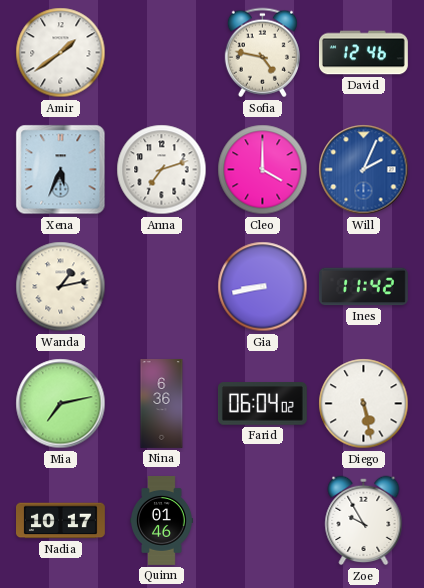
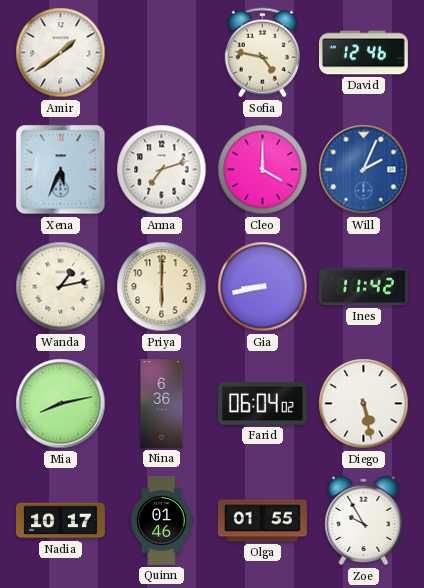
Priya: none -> 6:00 (162, 287)
Mia: 7:13 -> 8:13 (61, 404)
Olga: none -> 01:55 (262, 521)
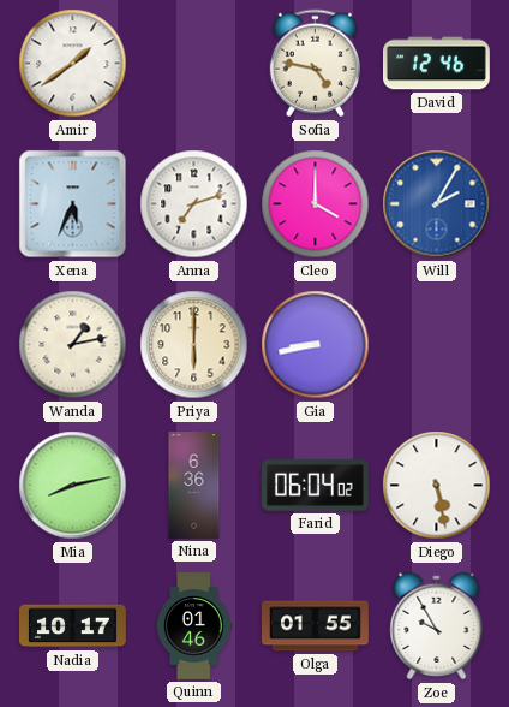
Will: 2:04 -> 2:05 (437, 204)
Ines: 11:42 -> none (363, 287)
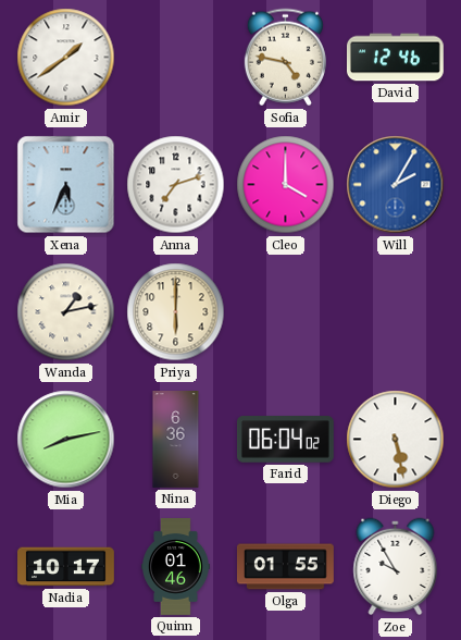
Gia: 8:43 -> none (316, 345)
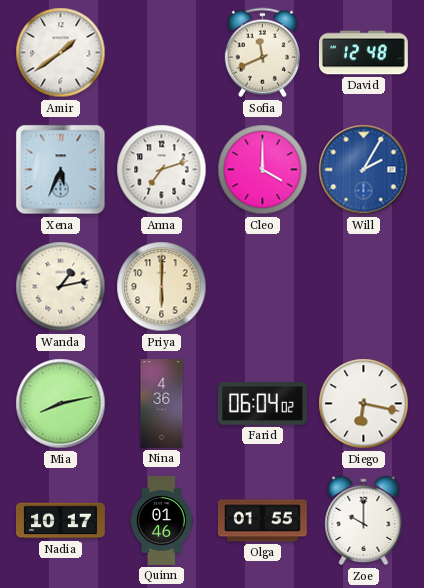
Sofia: 4:47 -> 11:41 (262, 53)
David: 12:46 -> 12:48 (364, 53)
Nina: 6:36 -> 4:36 (162, 404)
Diego: 5:28 -> 6:17 (364, 404)
Zoe: 9:55 -> 10:00 (364, 521)
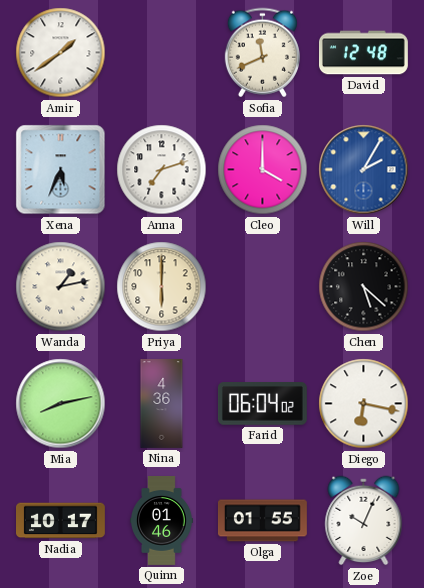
Chen: none -> 5:22 (364, 287)
Zoe: 10:00 -> 10:04 (364, 521)
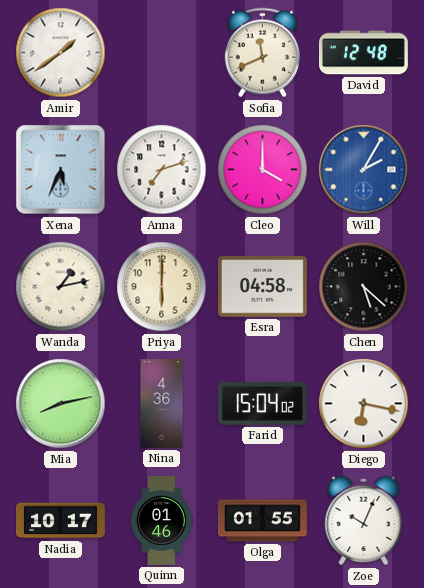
Esra: none -> 04:58 (262, 287)
Farid: 06:04 -> 15:04 (262, 404)
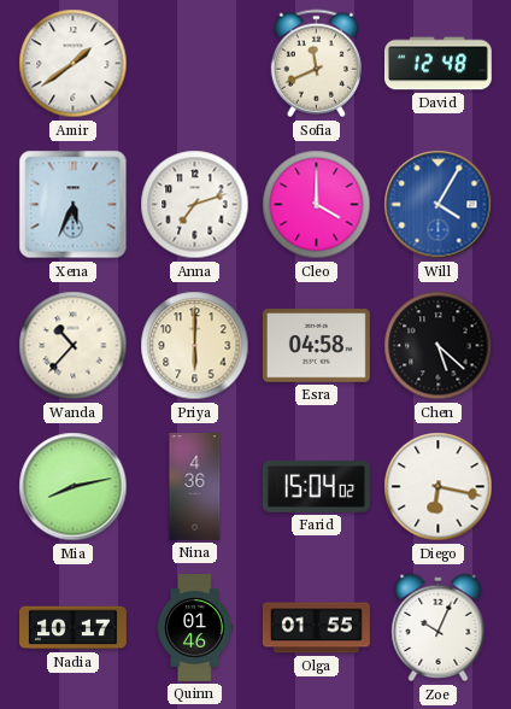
Will: 2:05 -> 4:05 (439, 205)
Wanda: 1:13 -> 10:37 (74, 346)
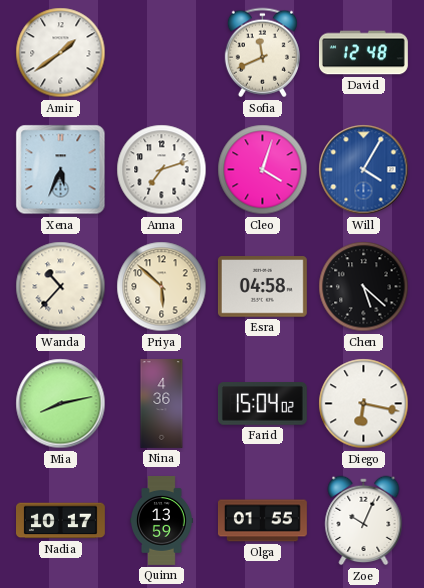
Cleo: 4:00 -> 4:03 (263, 170)
Priya: 6:00 -> 5:52 (162, 287)
Quinn: 01:46 -> 13:59 (162, 521)
